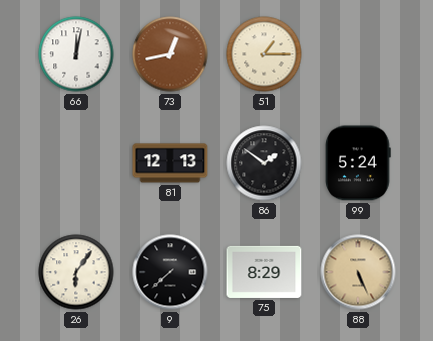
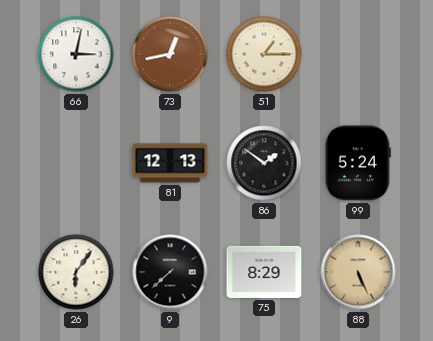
66: 12:02 -> 3:02 (76, 54)
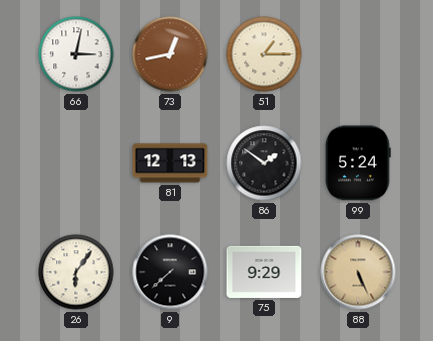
75: 8:29 -> 9:29 (264, 272)
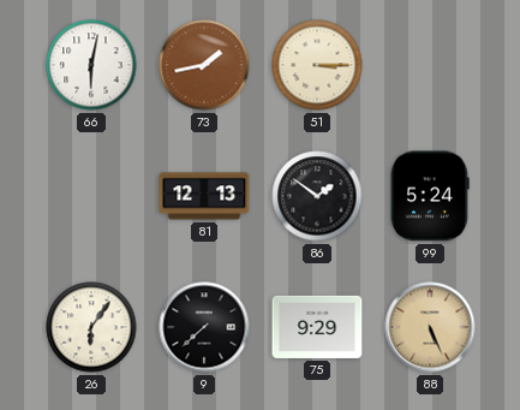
66: 3:02 -> 6:02 (91, 65)
73: 12:43 -> 1:43 (204, 65)
51: 1:15 -> 3:15 (317, 65)
